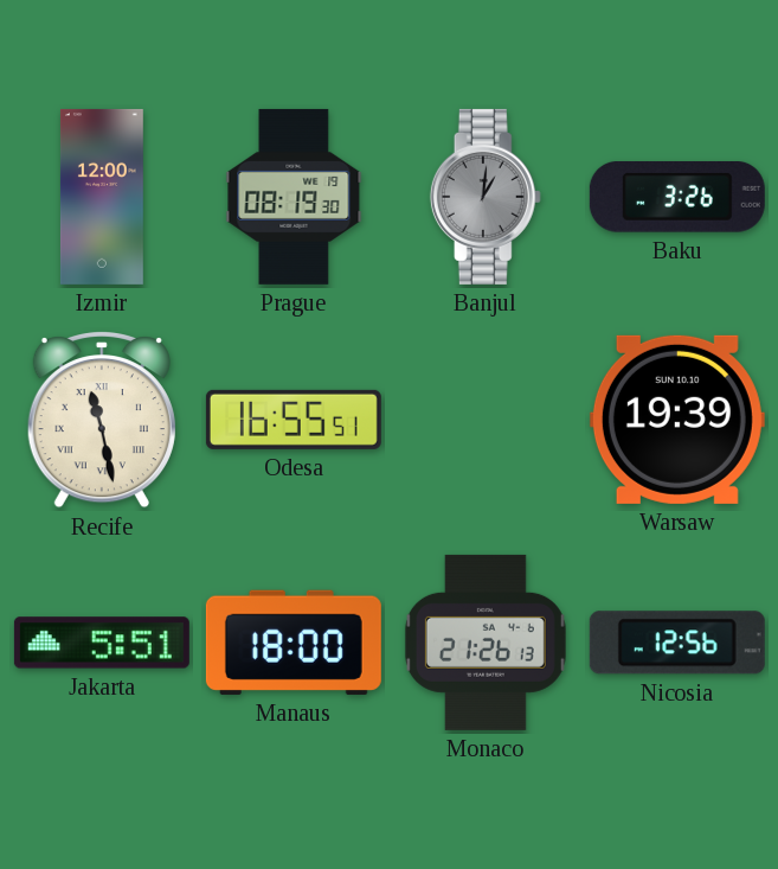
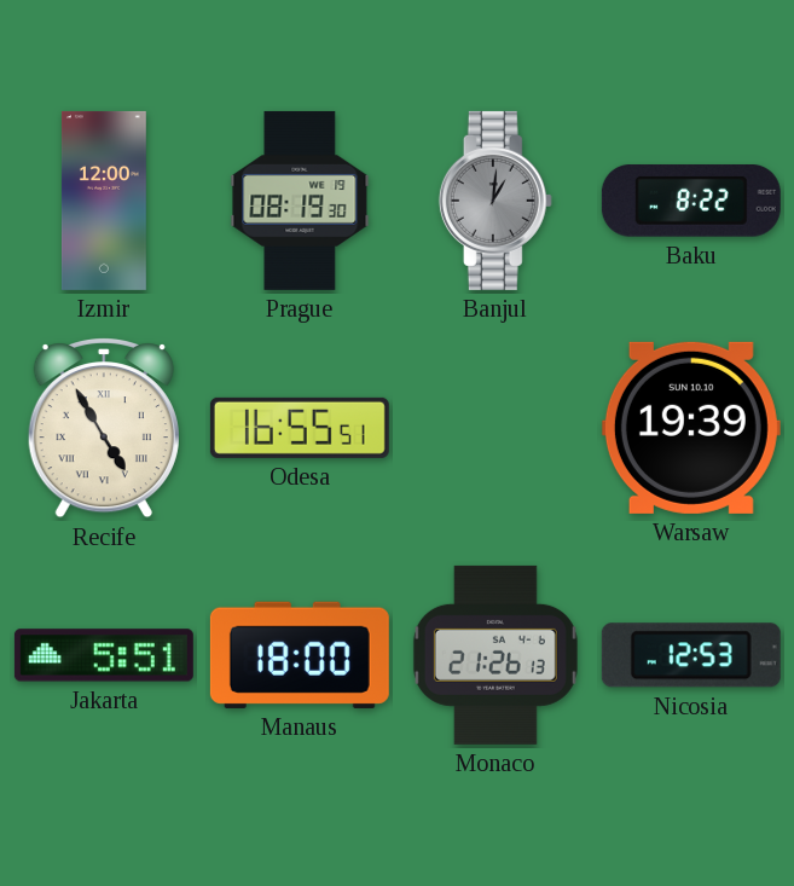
Baku: 3:26 -> 8:22 (691, 202)
Recife: 11:28 -> 4:55 (104, 429)
Nicosia: 12:56 -> 12:53 (691, 655)
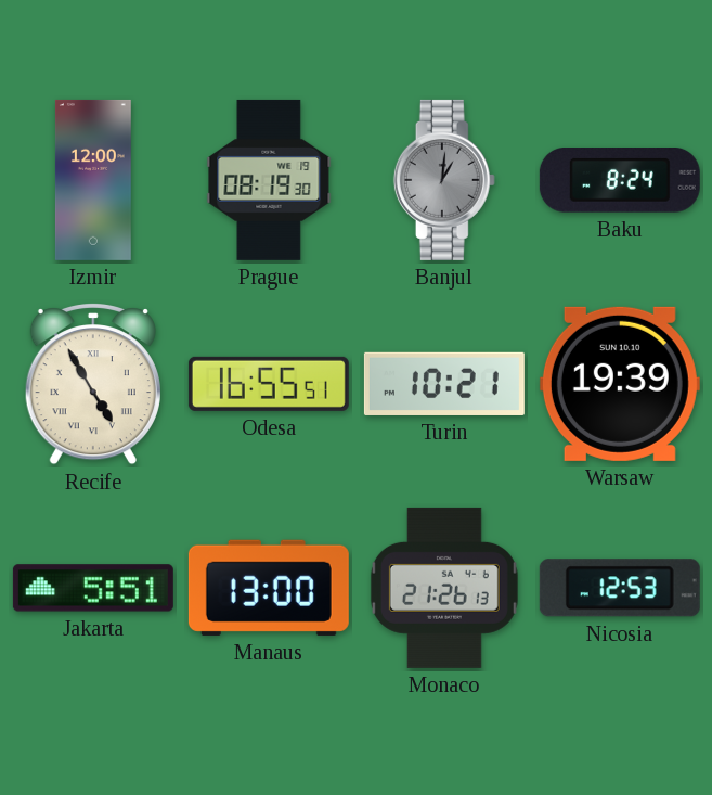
Baku: 8:22 -> 8:24 (620, 181)
Turin: none -> 10:21 (444, 384)
Manaus: 18:00 -> 13:00 (269, 588)
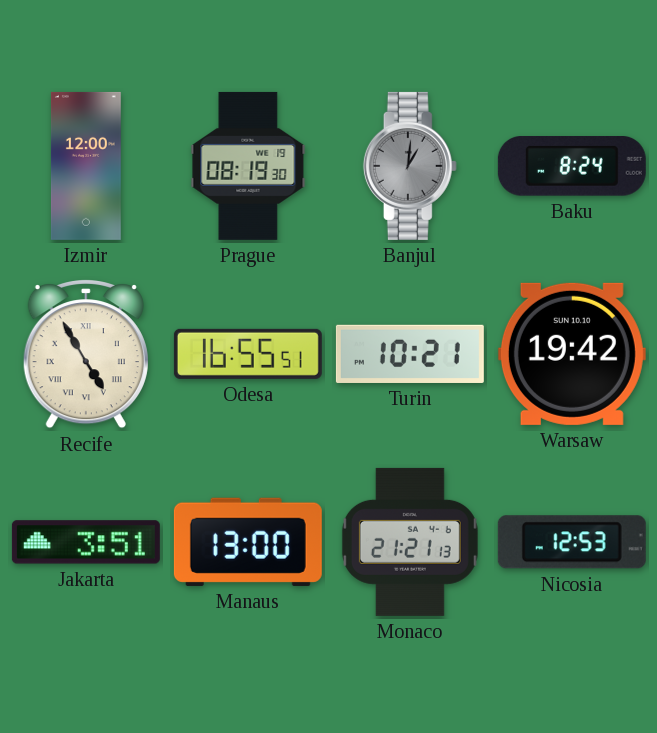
Warsaw: 19:39 -> 19:42 (572, 354)
Jakarta: 5:51 -> 3:51 (86, 542)
Monaco: 21:26 -> 21:21 (410, 542)
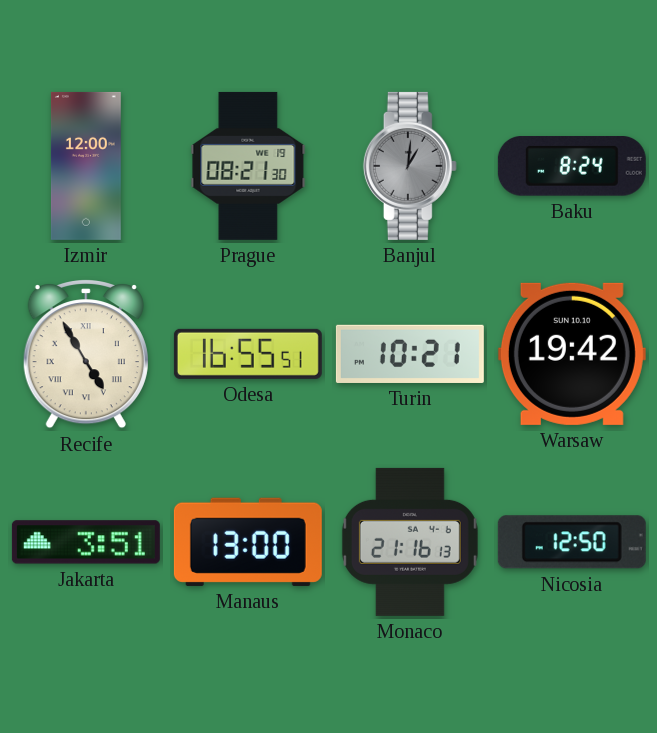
Prague: 08:19 -> 08:21 (248, 166)
Monaco: 21:21 -> 21:16 (410, 542)
Nicosia: 12:53 -> 12:50 (572, 542)
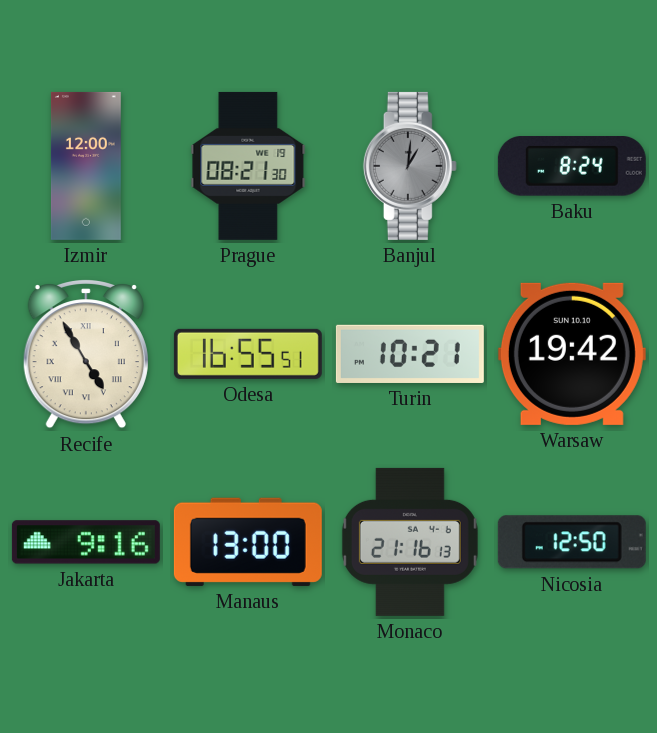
Jakarta: 3:51 -> 9:16 (86, 542)
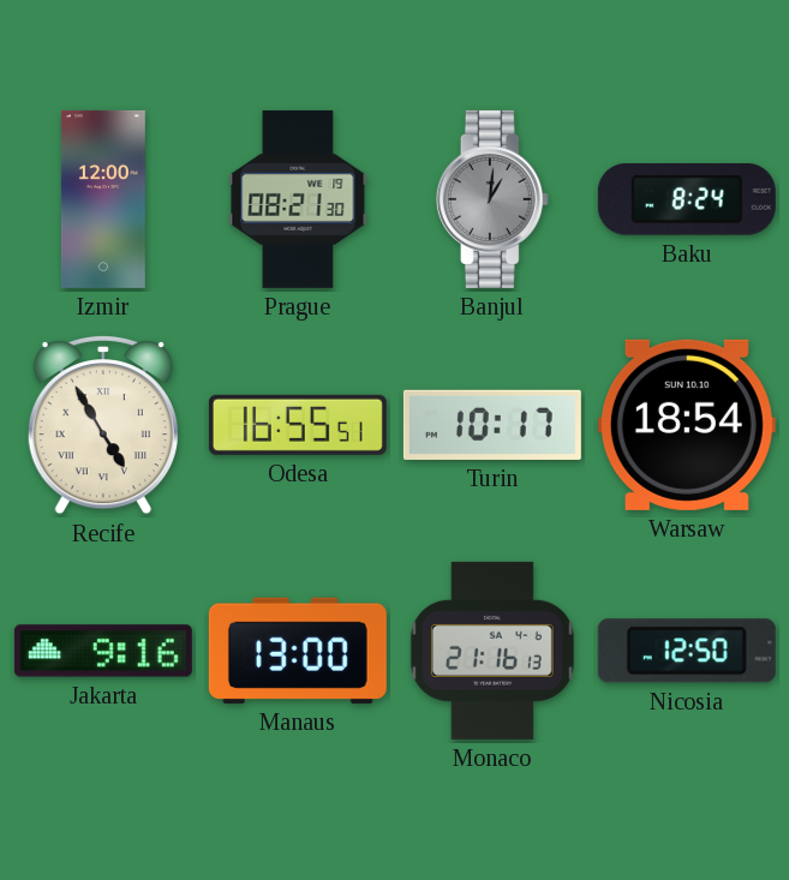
Turin: 10:21 -> 10:17 (492, 425)
Warsaw: 19:42 -> 18:54 (687, 425)
